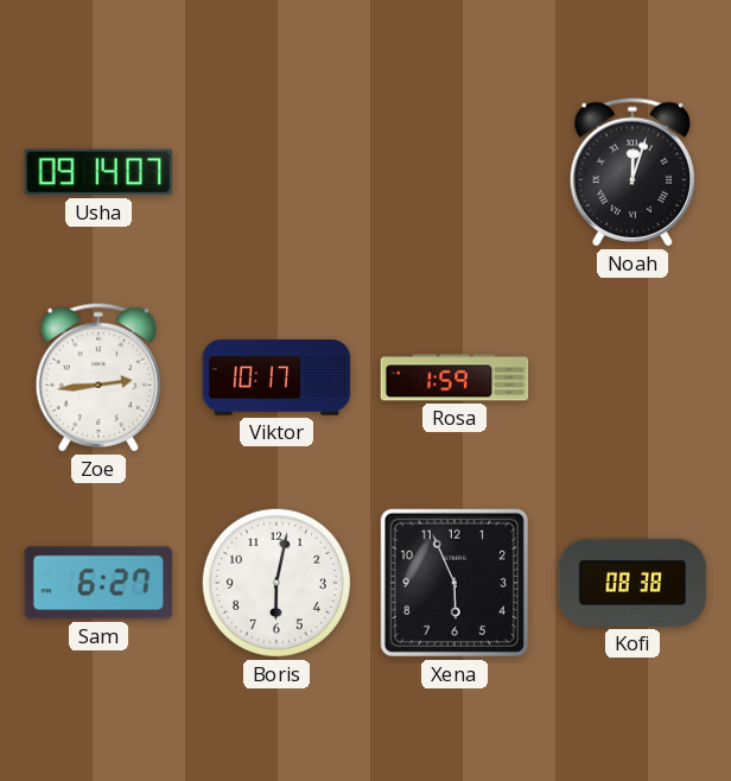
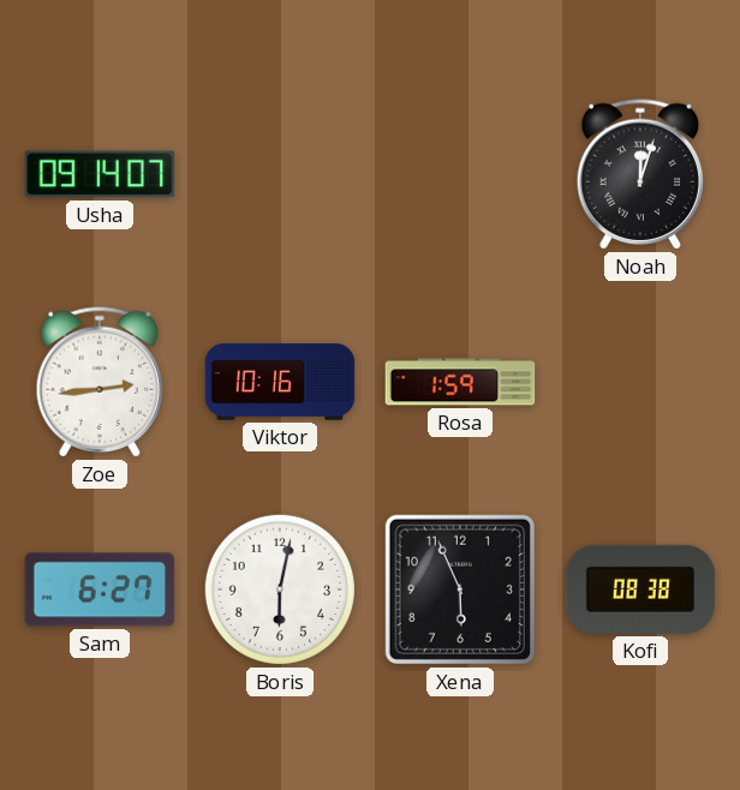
Viktor: 10:17 -> 10:16 (280, 382)
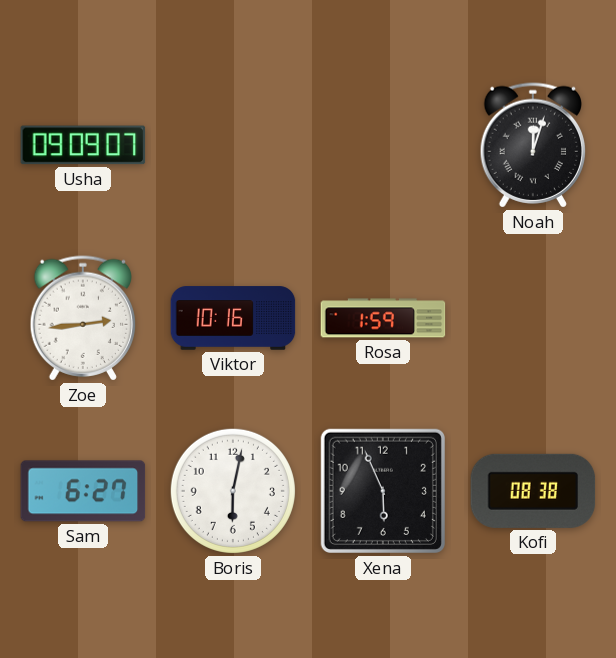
Usha: 09:14 -> 09:09 (83, 145)
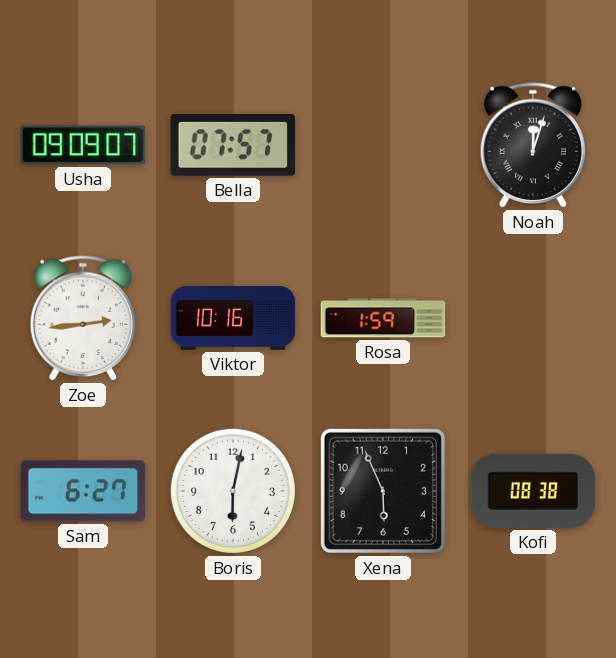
Bella: none -> 07:57 (233, 145)
